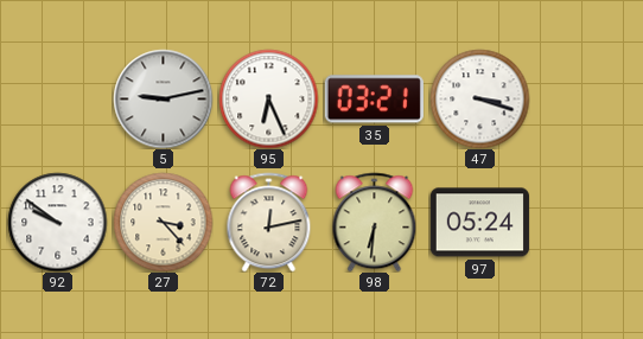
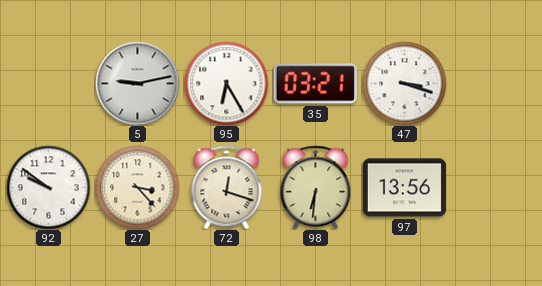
95: 6:26 -> 6:25 (226, 83)
72: 12:13 -> 12:18 (227, 187)
97: 05:24 -> 13:56 (404, 188)
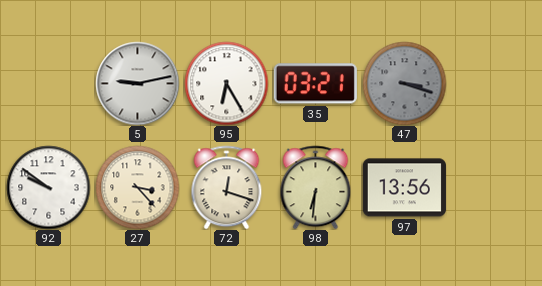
47 dial: white -> grey (404, 83)
